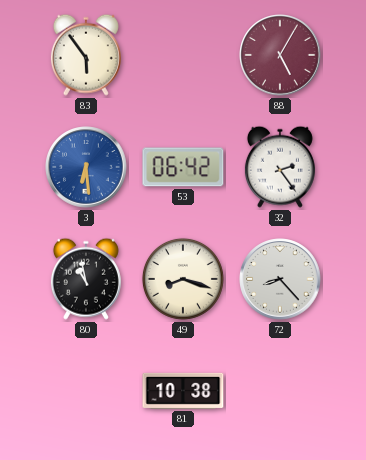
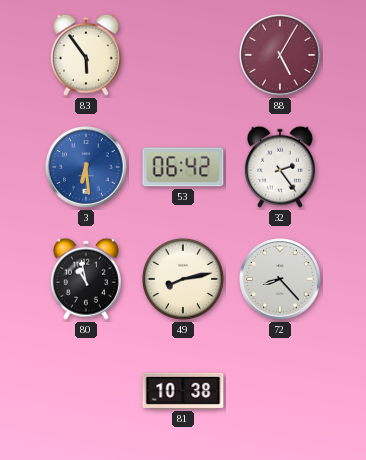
49: 8:18 -> 8:13 (183, 279)
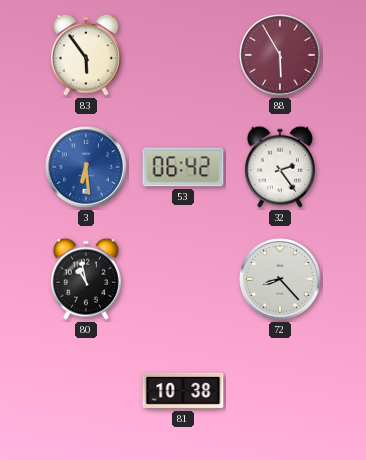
88: 5:05 -> 5:55 (280, 55)
49: 8:13 -> none (183, 279)
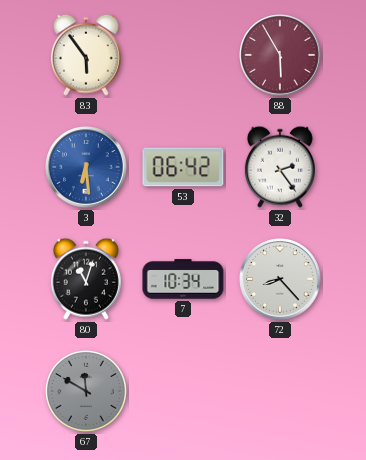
80: 10:58 -> 11:03 (86, 279)
7: none -> 10:34 (183, 279)
67: none -> 11:50 (86, 391)
81: 10:38 -> none (183, 391)
